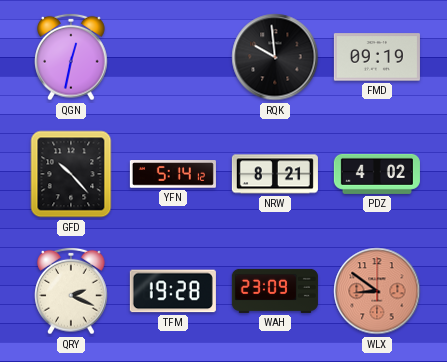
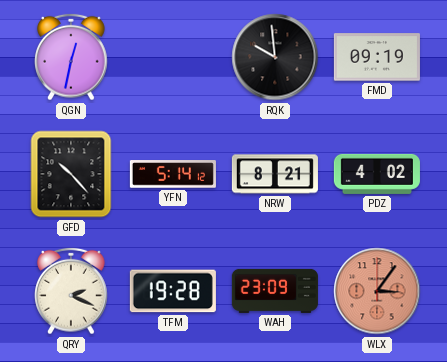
WLX: 8:51 -> 3:06 (377, 291)
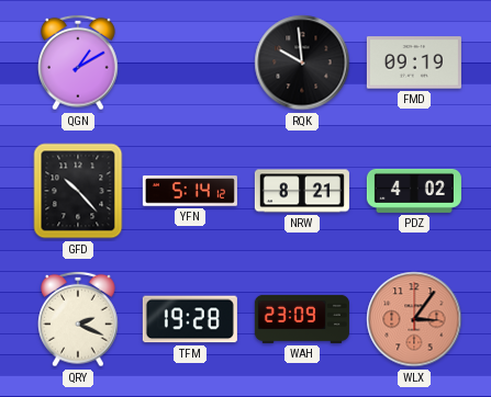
QGN: 12:32 -> 1:10 (78, 63)
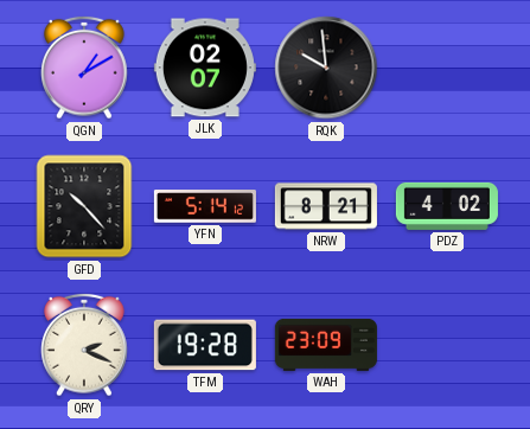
JLK: none -> 02:07 (205, 68)
FMD: 09:19 -> none (414, 63)
WLX: 3:06 -> none (414, 319)
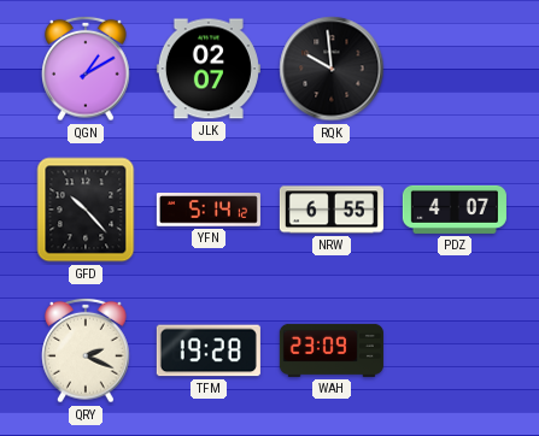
NRW: 8:21 -> 6:55 (332, 210)
PDZ: 4:02 -> 4:07 (455, 210)
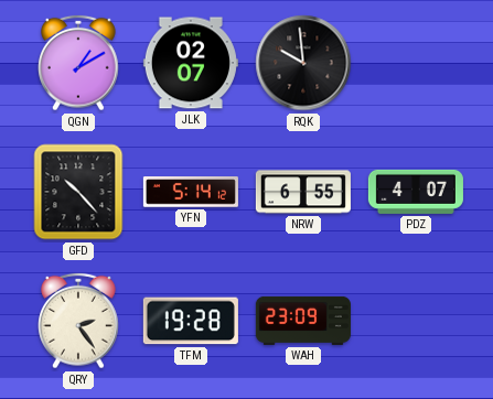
QRY: 2:19 -> 2:24 (78, 321)
